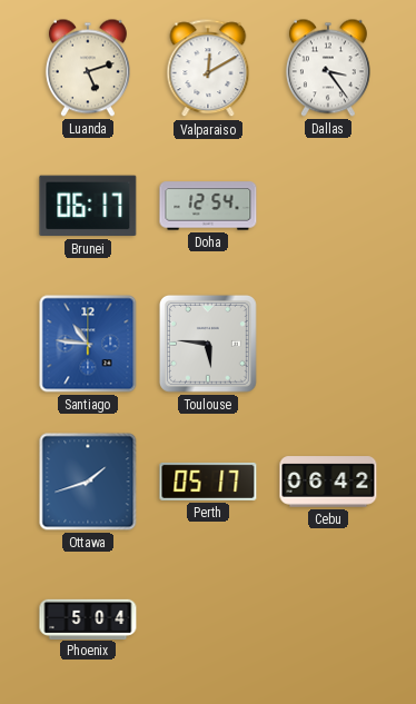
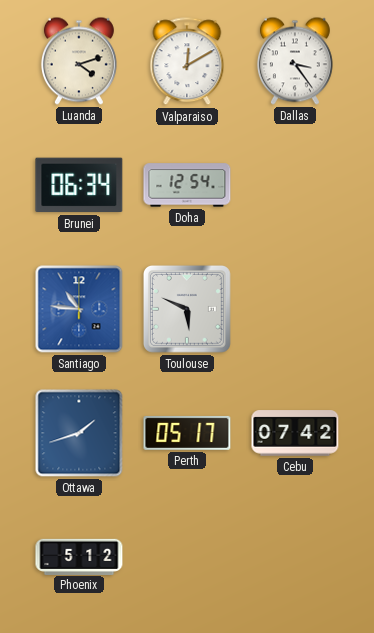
Luanda: 5:12 -> 4:12 (79, 61)
Brunei: 06:17 -> 06:34 (79, 185)
Toulouse: 5:46 -> 5:49 (187, 309)
Cebu: 06:42 -> 07:42 (295, 433)
Phoenix: 5:04 -> 5:12 (79, 556)
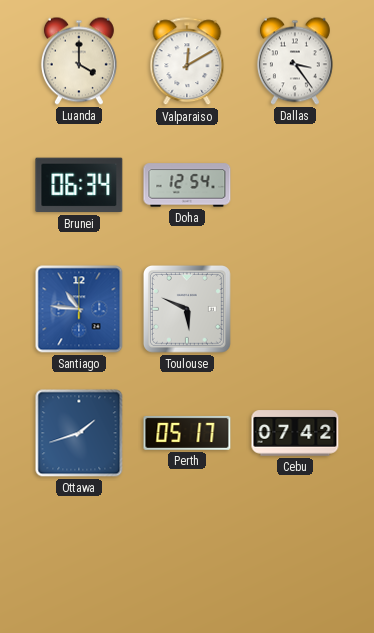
Luanda: 4:12 -> 4:00 (79, 61)
Phoenix: 5:12 -> none (79, 556)
